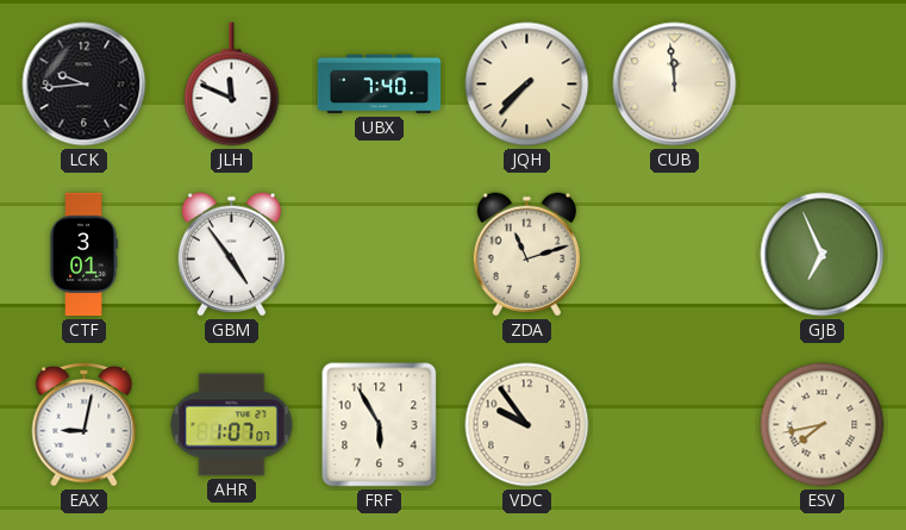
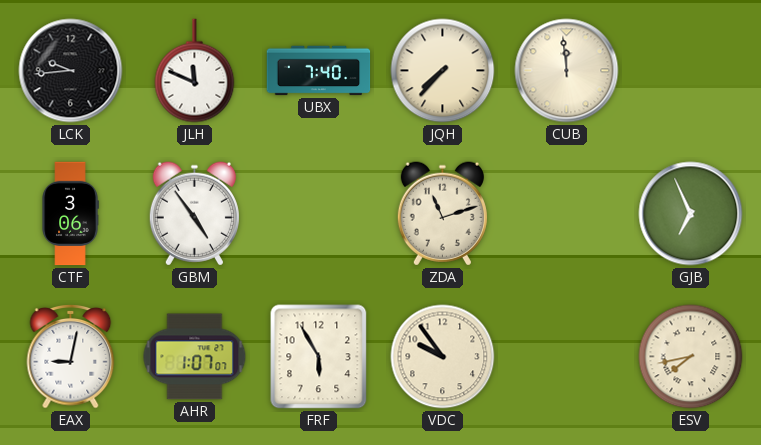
CTF: 3:01 -> 3:06 (70, 214)
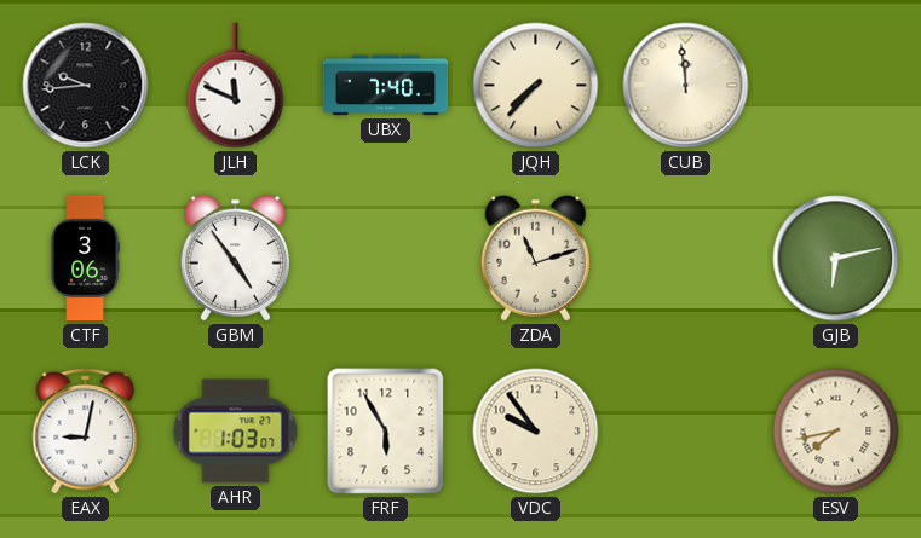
GJB: 6:56 -> 6:13 (836, 259)
AHR: 1:07 -> 1:03 (236, 432)
